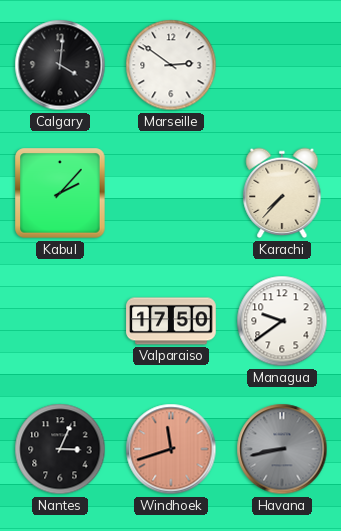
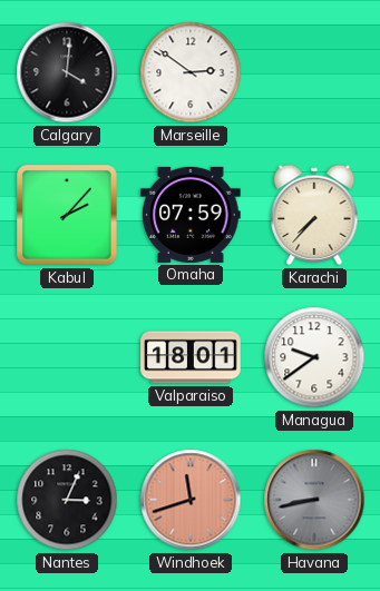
Omaha: none -> 07:59 (191, 215)
Valparaiso: 17:50 -> 18:01 (191, 357)
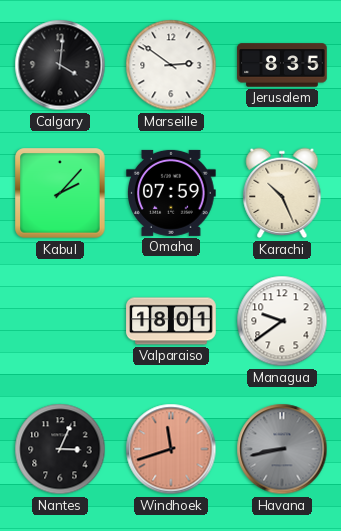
Jerusalem: none -> 8:35 (282, 65)
Karachi: 7:37 -> 10:26 (282, 193)
